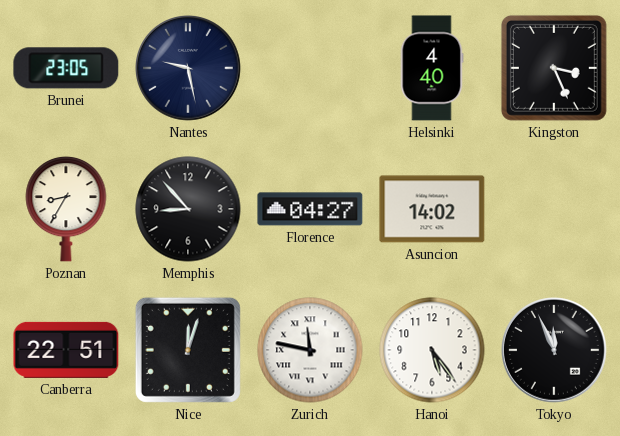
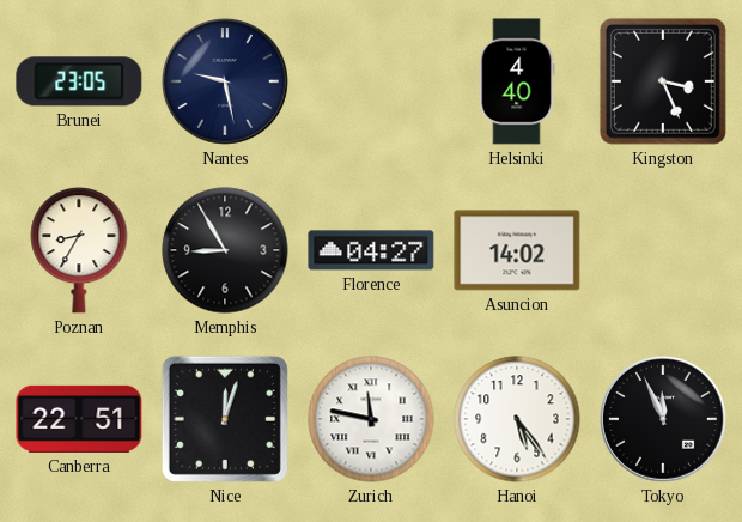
Memphis: 8:53 -> 8:55 (225, 250)
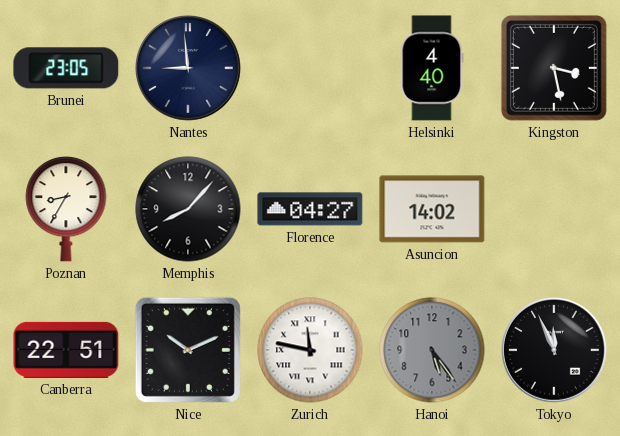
Nantes: 9:28 -> 8:59 (189, 69)
Kingston: 3:26 -> 3:28 (554, 68)
Memphis: 8:55 -> 8:07 (188, 209)
Nice: 12:03 -> 10:11 (188, 350)
Hanoi dial: white -> grey (432, 350)
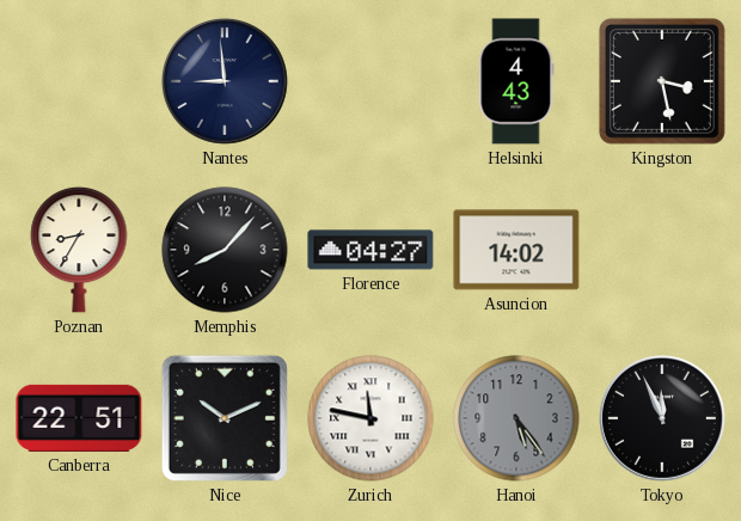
Brunei: 23:05 -> none (66, 68)
Helsinki: 4:40 -> 4:43 (516, 81)
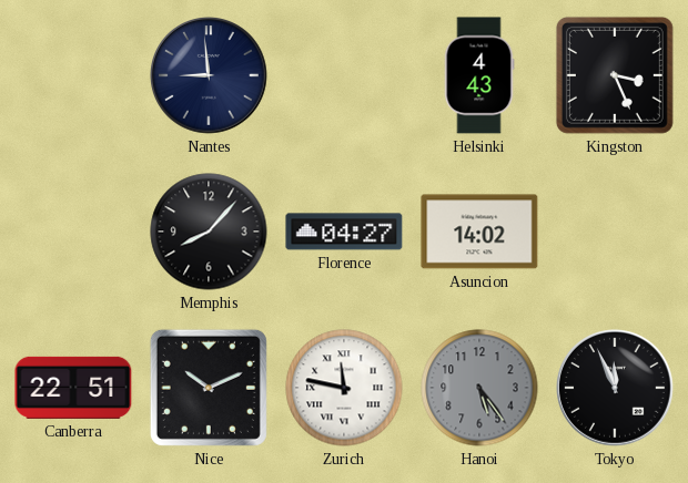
Kingston: 3:28 -> 3:26 (615, 75)
Poznan: 8:35 -> none (79, 250)
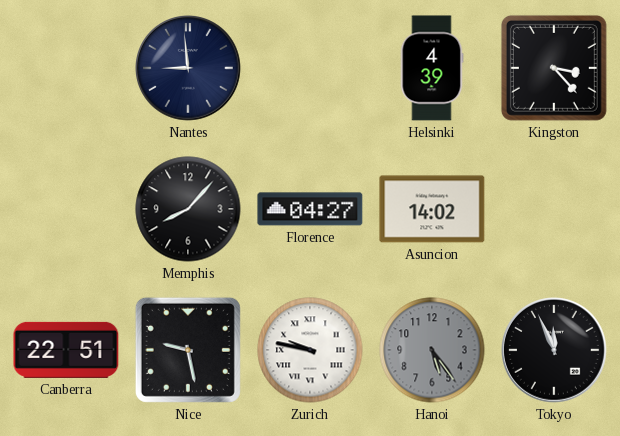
Helsinki: 4:43 -> 4:39 (432, 68)
Kingston: 3:26 -> 3:23 (554, 68)
Nice: 10:11 -> 9:28 (188, 350)
Zurich: 11:47 -> 9:47 (310, 350)
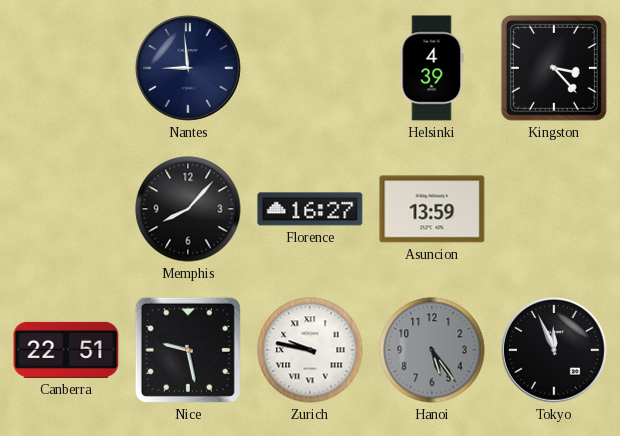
Florence: 04:27 -> 16:27 (310, 209)
Asuncion: 14:02 -> 13:59 (432, 209)
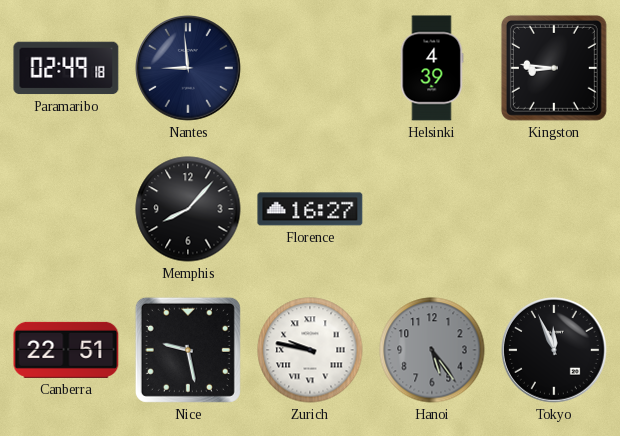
Paramaribo: none -> 02:49 (66, 68)
Kingston: 3:23 -> 8:46 (554, 68)
Asuncion: 13:59 -> none (432, 209)
